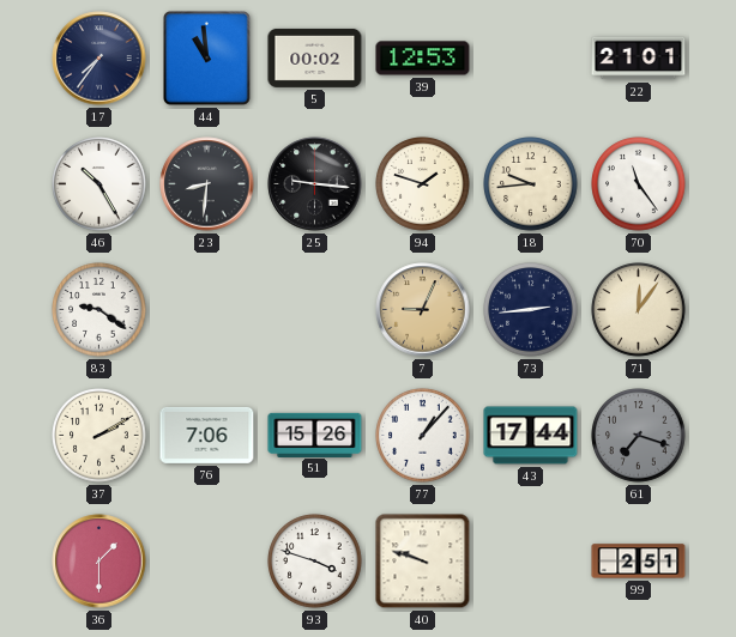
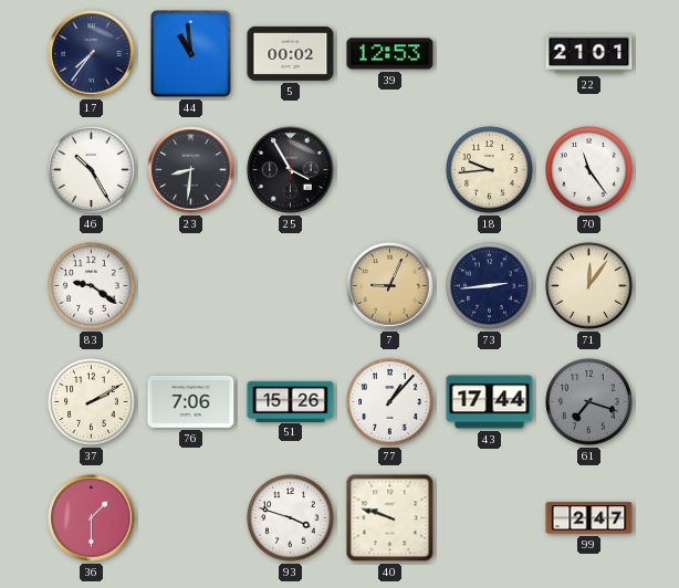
25: 9:16 -> 3:55 (291, 170)
94: 1:48 -> none (423, 184)
99: 2:51 -> 2:47 (589, 518)
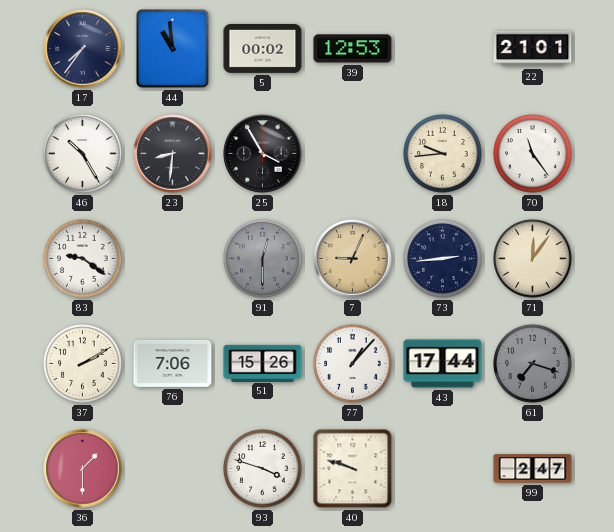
91: none -> 12:30 (263, 259)
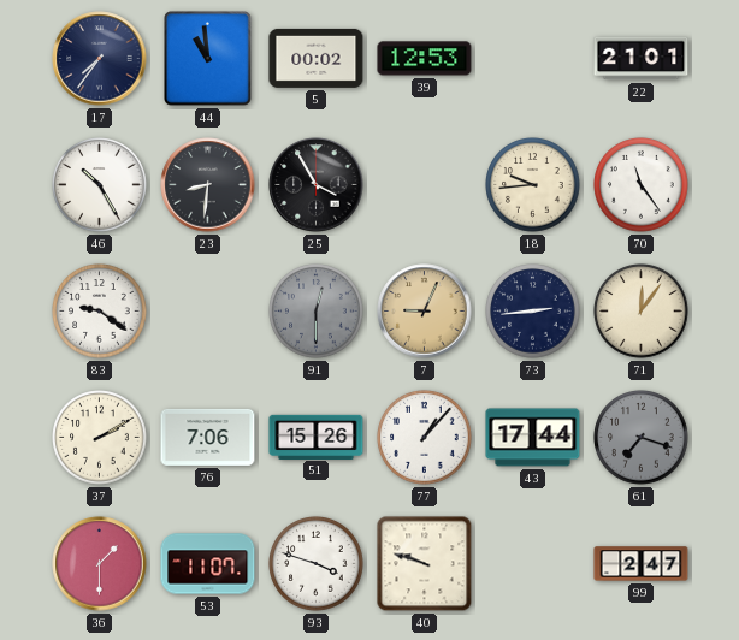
53: none -> 11:07 (208, 564)
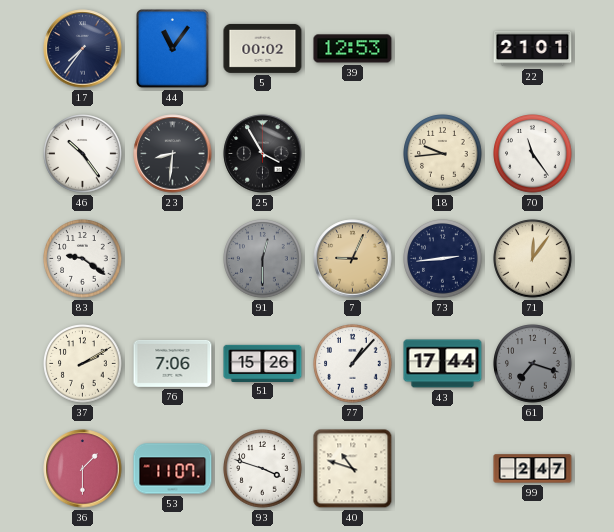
44: 10:59 -> 11:06 (173, 49)
46: 10:25 -> 10:24 (83, 154)
40: 9:48 -> 10:48 (353, 469)
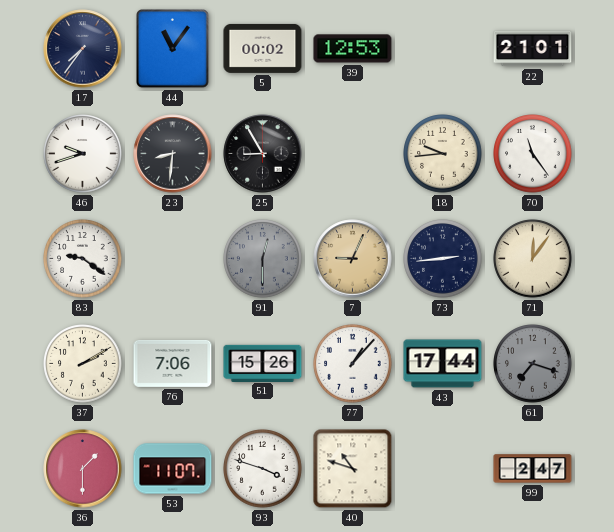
46: 10:24 -> 9:42 (83, 154)
25: 3:55 -> 8:55 (263, 154)
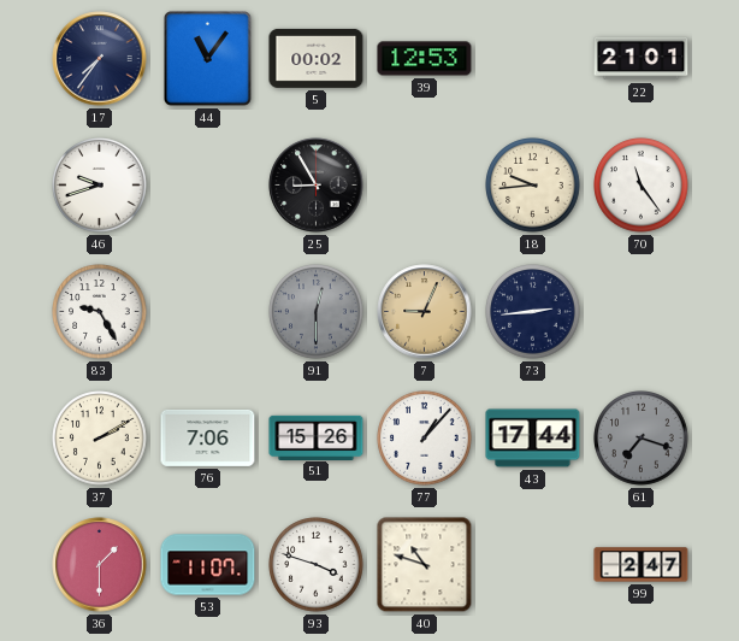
23: 8:31 -> none (173, 154)
83: 9:21 -> 9:25 (100, 312)
71: 12:06 -> none (533, 259)
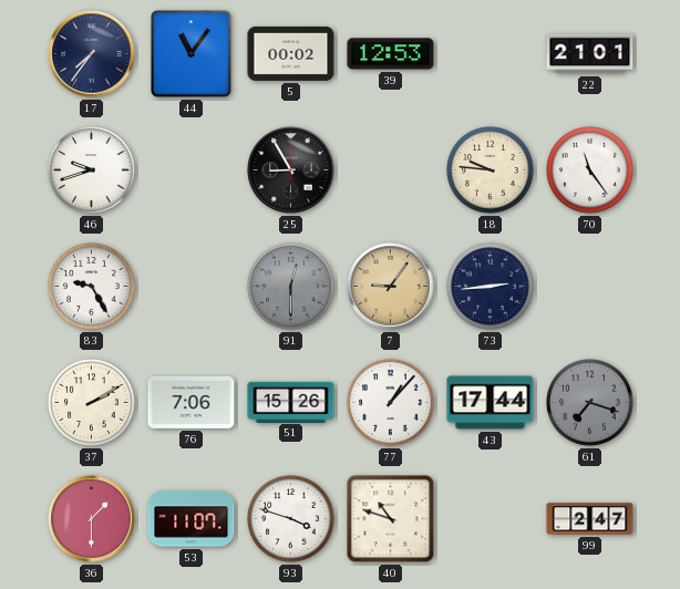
18: 9:44 -> 9:46 (491, 170)
7: 9:04 -> 9:06 (391, 287)
